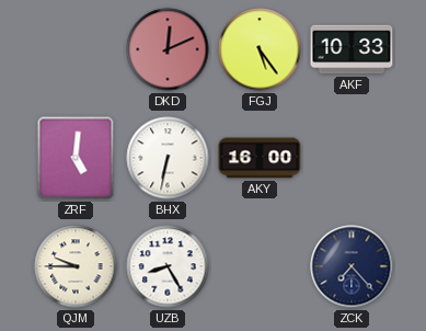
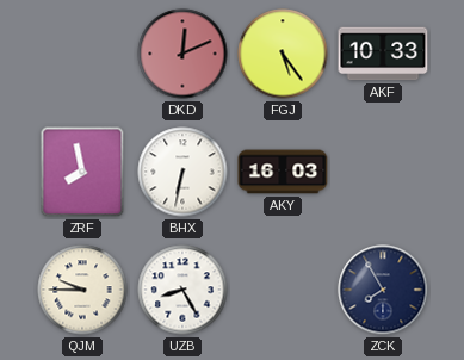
ZRF: 5:01 -> 7:58 (82, 172)
AKY: 16:00 -> 16:03 (283, 172)
ZCK: 7:23 -> 7:55 (383, 290)
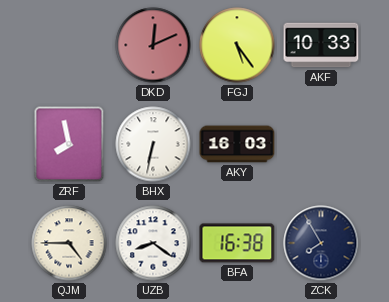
QJM: 9:45 -> 4:45 (69, 243)
UZB: 8:25 -> 8:21 (153, 243)
BFA: none -> 16:38 (237, 243)
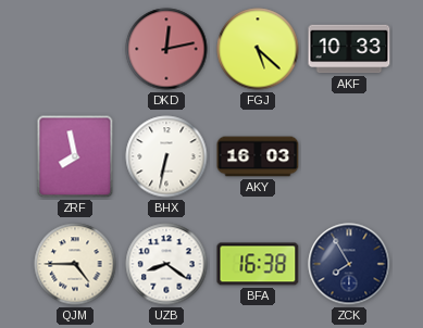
DKD: 12:11 -> 12:13 (166, 49)
FGJ: 5:24 -> 5:22 (258, 49)
